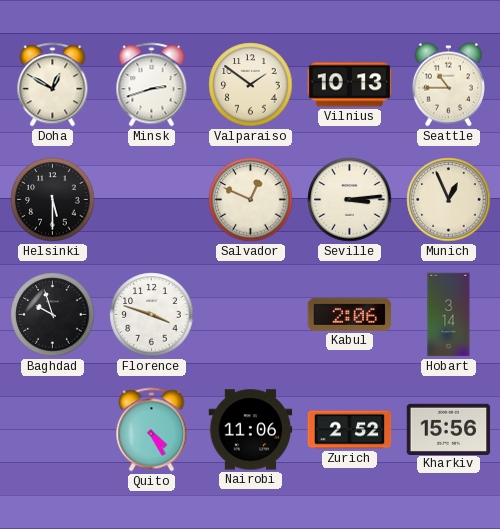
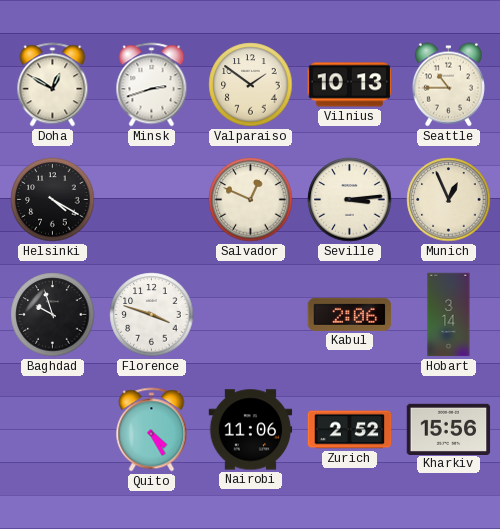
Helsinki: 5:30 -> 4:20 (53, 200)
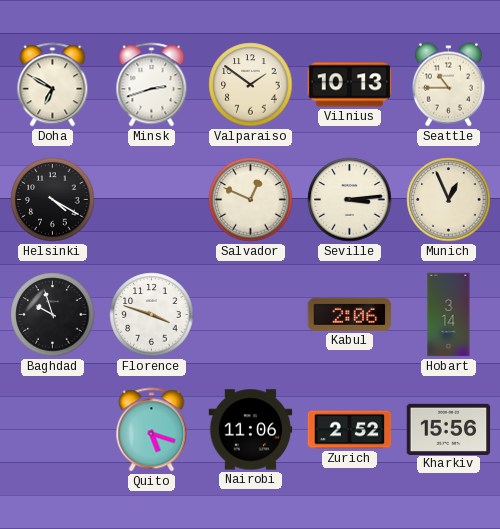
Doha: 12:50 -> 6:50 (53, 85)
Quito: 4:25 -> 5:18 (152, 430)
